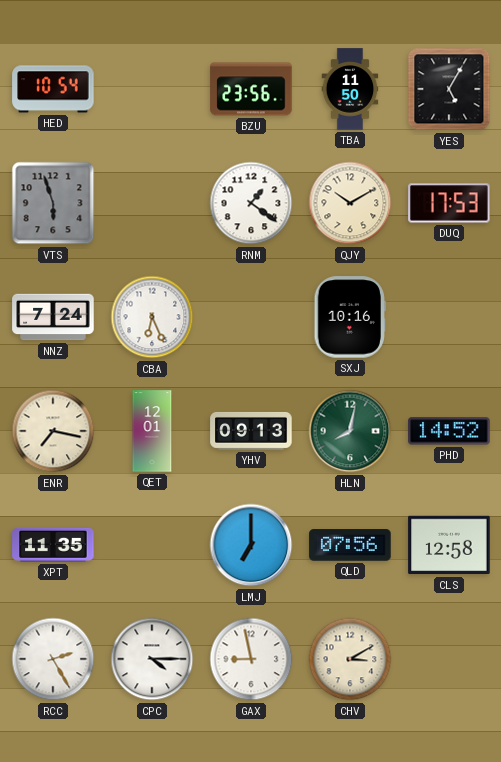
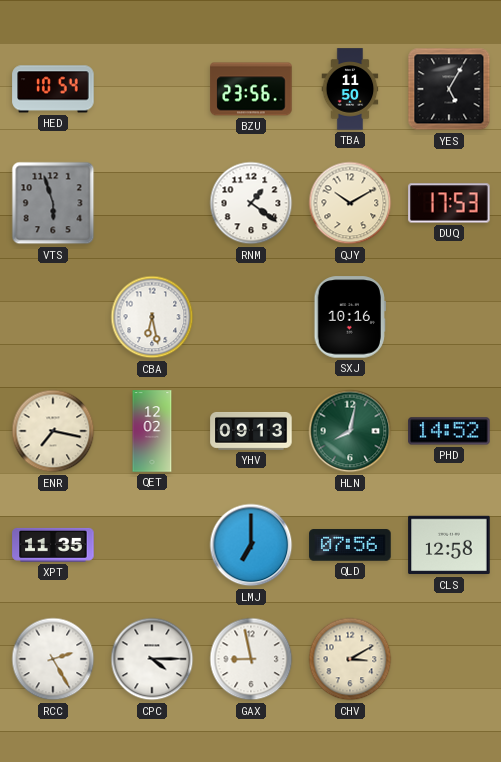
NNZ: 7:24 -> none (53, 317)
CBA: 6:26 -> 6:28 (152, 317)
QET: 12:01 -> 12:02 (152, 431)
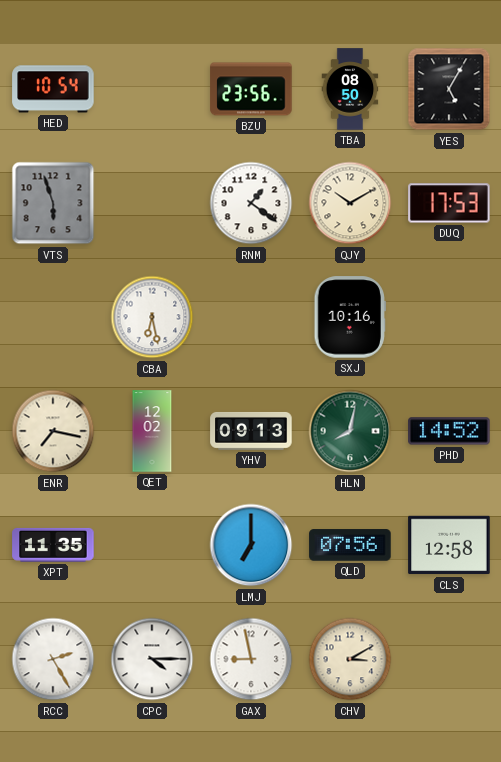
TBA: 11:50 -> 08:50 (350, 89)
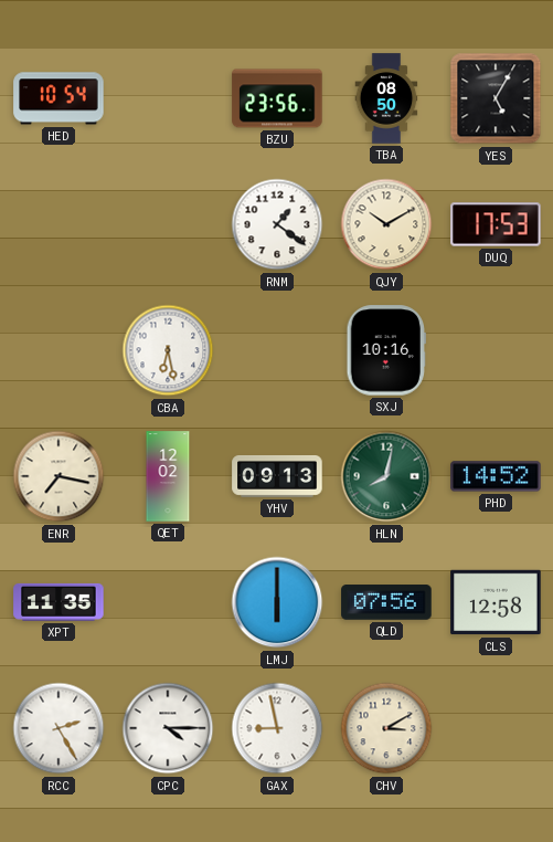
VTS: 5:57 -> none (53, 203)
LMJ: 7:00 -> 6:00 (277, 602)
